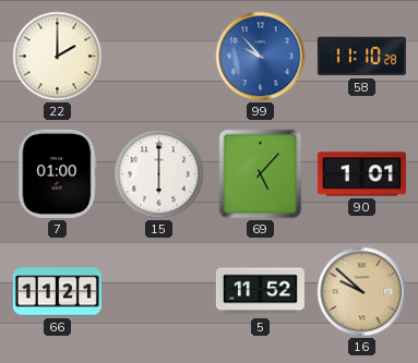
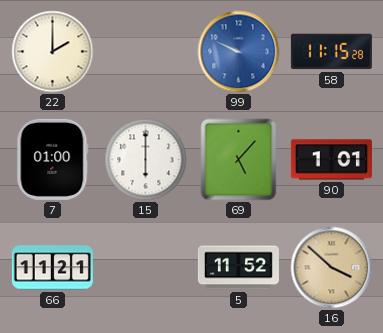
99: 9:53 -> 9:49 (239, 52)
58: 11:10 -> 11:15 (331, 52)
16: 9:52 -> 3:52 (332, 268)
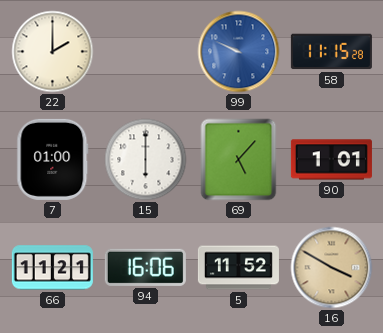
94: none -> 16:06 (145, 267)
16: 3:52 -> 3:50 (332, 268)
